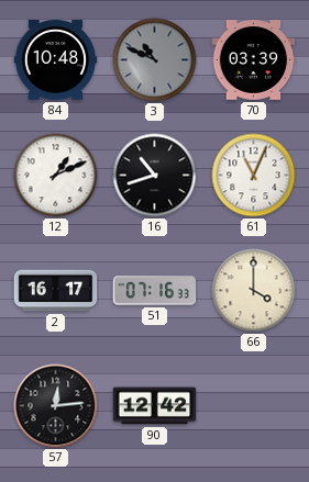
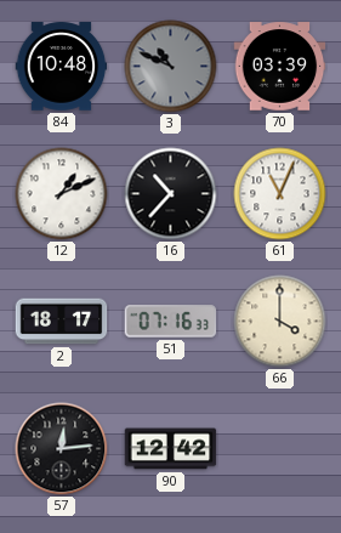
16: 10:42 -> 10:37 (171, 194)
2: 16:17 -> 18:17 (62, 322)
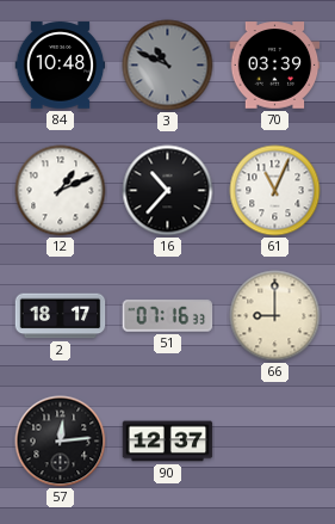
66: 4:00 -> 9:00 (275, 316)
90: 12:42 -> 12:37 (168, 442)
